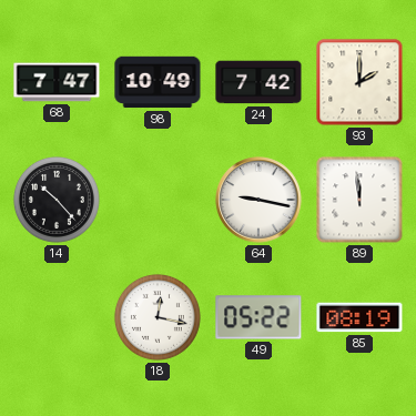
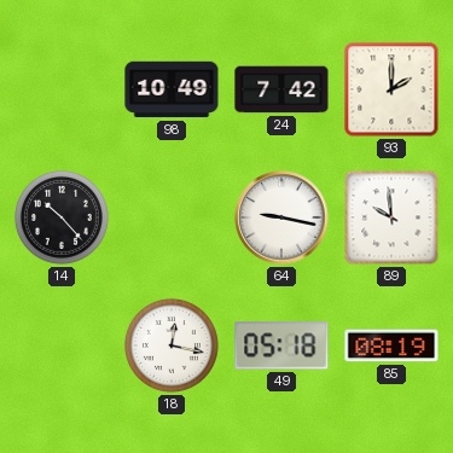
68: 7:47 -> none (57, 82)
89: 11:59 -> 9:59 (391, 217)
49: 05:22 -> 05:18 (281, 345)
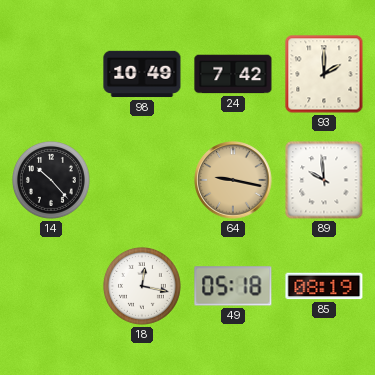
64 dial: white -> champagne (233, 180)
